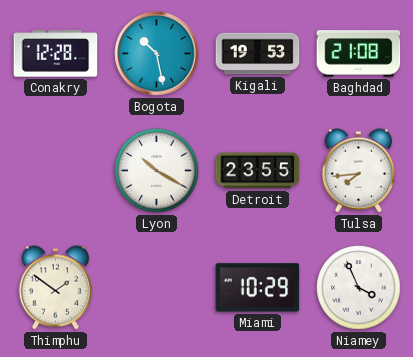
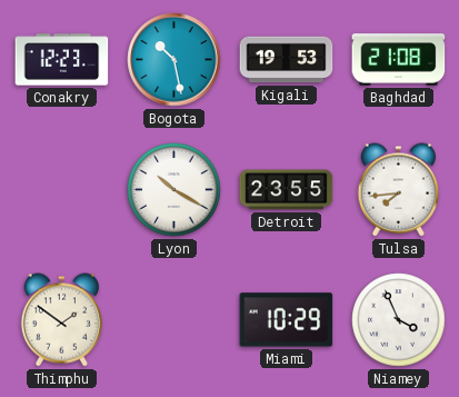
Conakry: 12:28 -> 12:23 (62, 60)
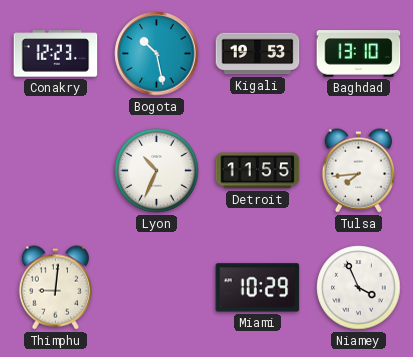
Baghdad: 21:08 -> 13:10 (359, 54)
Lyon: 10:20 -> 10:34 (157, 171)
Detroit: 23:55 -> 11:55 (258, 171)
Thimphu: 1:51 -> 9:01 (55, 288)
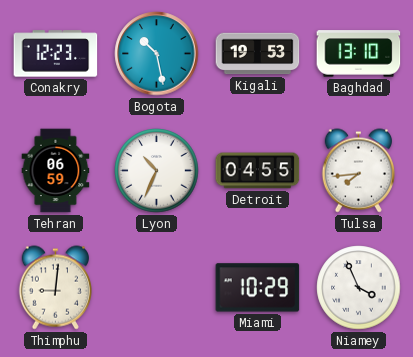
Tehran: none -> 06:59 (56, 171)
Detroit: 11:55 -> 04:55 (258, 171)
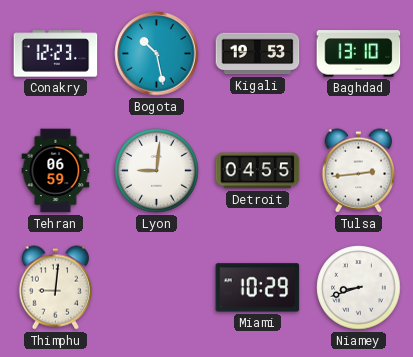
Lyon: 10:34 -> 9:01 (157, 171)
Tulsa: 7:44 -> 2:44 (358, 171)
Niamey: 3:56 -> 8:42 (359, 288)
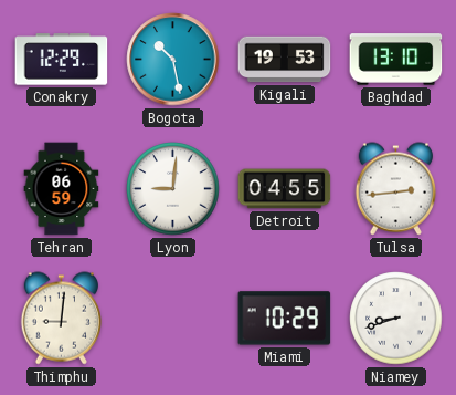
Conakry: 12:23 -> 12:29 (62, 60)
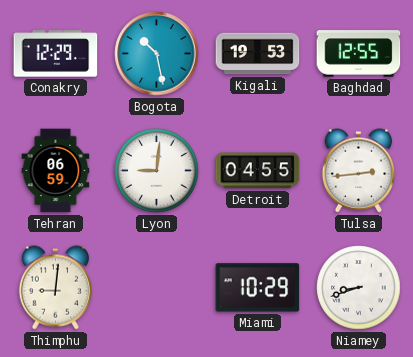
Baghdad: 13:10 -> 12:55 (359, 54)
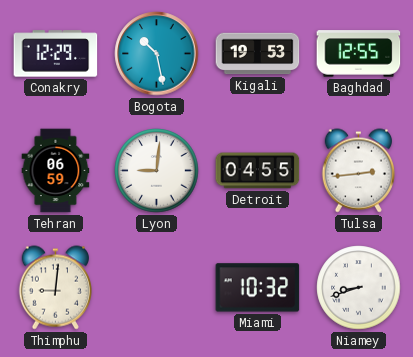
Miami: 10:29 -> 10:32 (258, 288)
